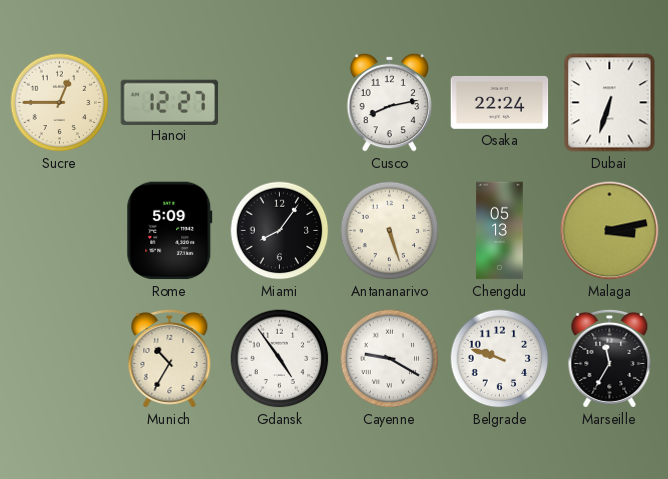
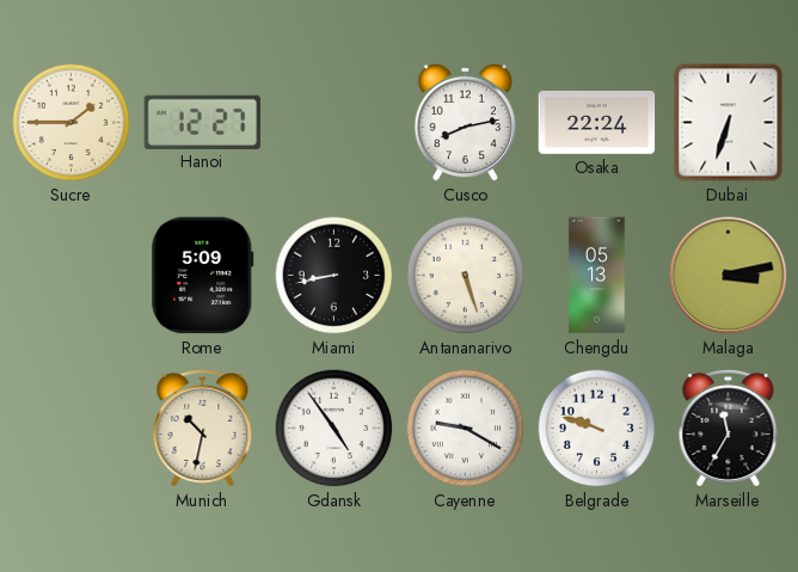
Sucre: 12:45 -> 1:45 (72, 123)
Miami: 8:06 -> 8:43 (334, 276)
Munich: 10:35 -> 10:32 (203, 428)
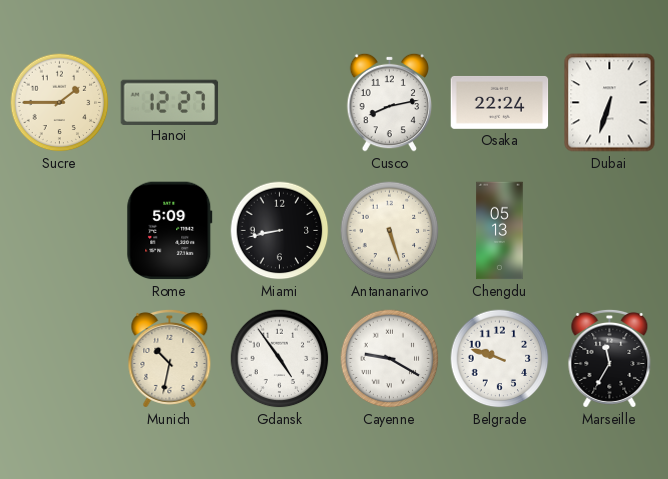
Malaga: 3:13 -> none (729, 276)
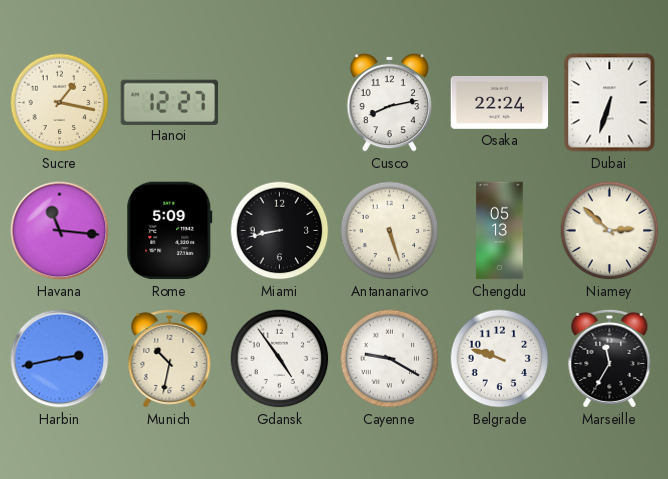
Sucre: 1:45 -> 1:17 (60, 103)
Havana: none -> 11:16 (60, 231)
Niamey: none -> 2:52 (610, 231)
Harbin: none -> 2:43 (60, 359)
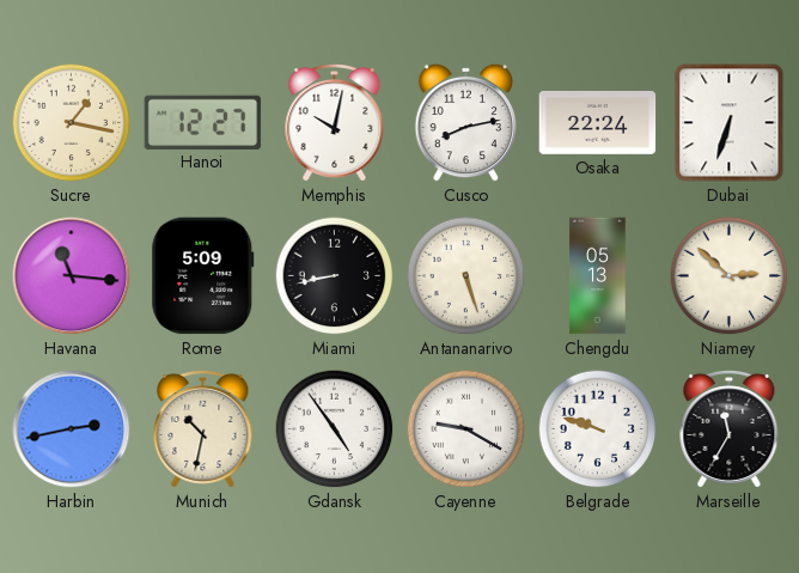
Memphis: none -> 10:02 (335, 122)
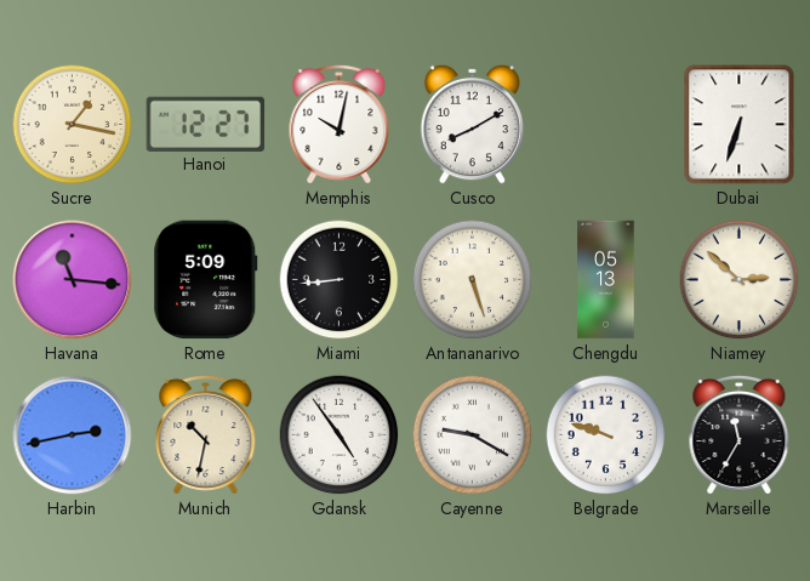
Cusco: 8:13 -> 8:10 (473, 124)
Osaka: 22:24 -> none (598, 122)
Miami: 8:43 -> 8:44 (340, 280)
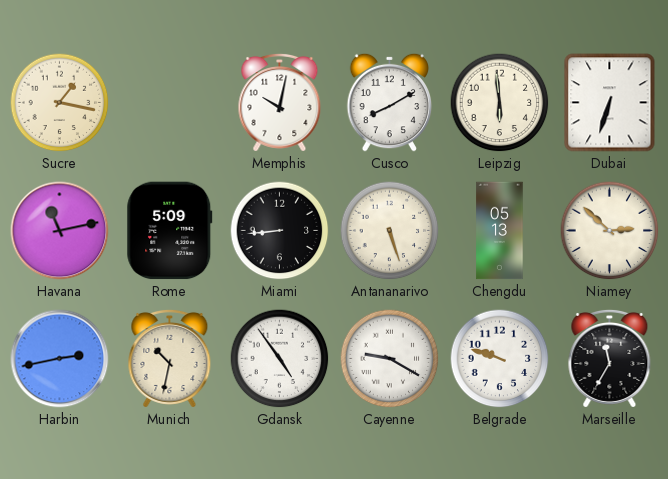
Hanoi: 12:27 -> none (206, 124)
Leipzig: none -> 5:59 (500, 103)
Havana: 11:16 -> 11:13 (60, 231)
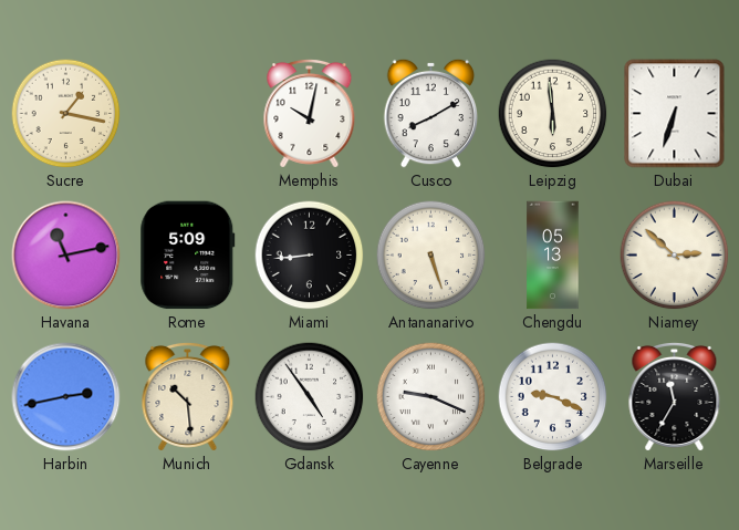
Munich: 10:32 -> 10:29 (188, 396)
Cayenne: 9:20 -> 9:19 (431, 397)
Belgrade: 9:48 -> 9:19 (553, 397)
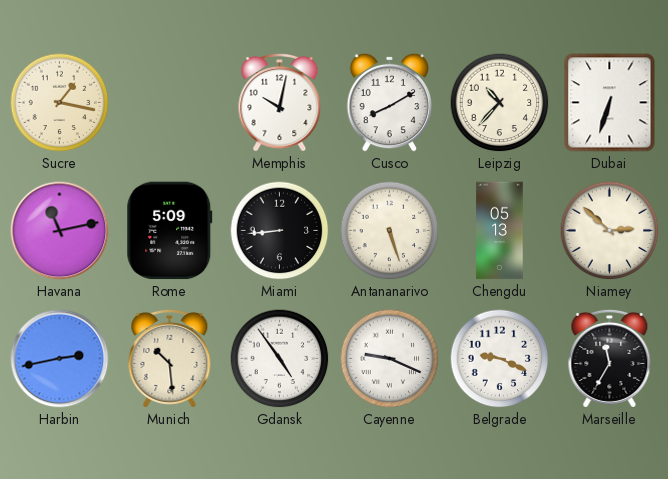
Leipzig: 5:59 -> 10:37 (500, 103)
